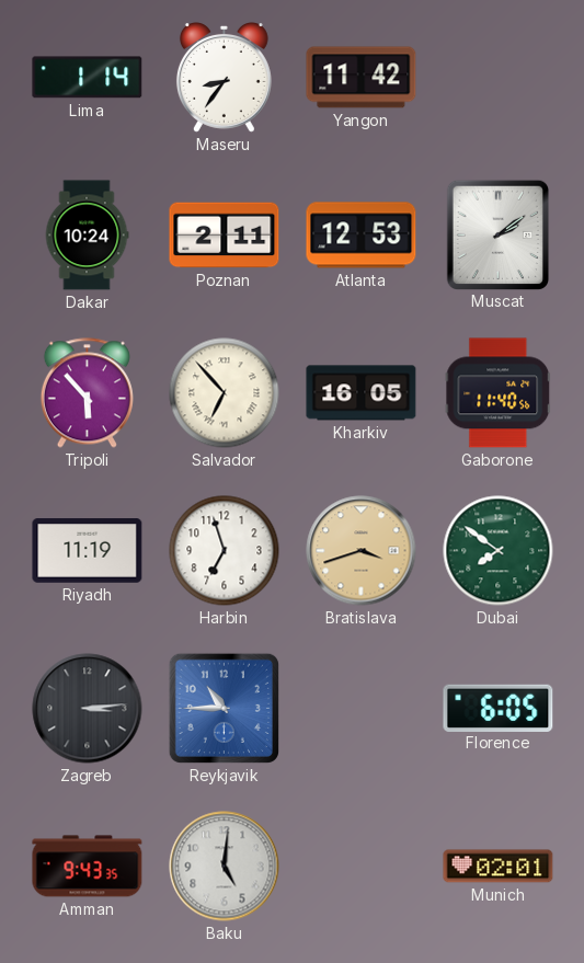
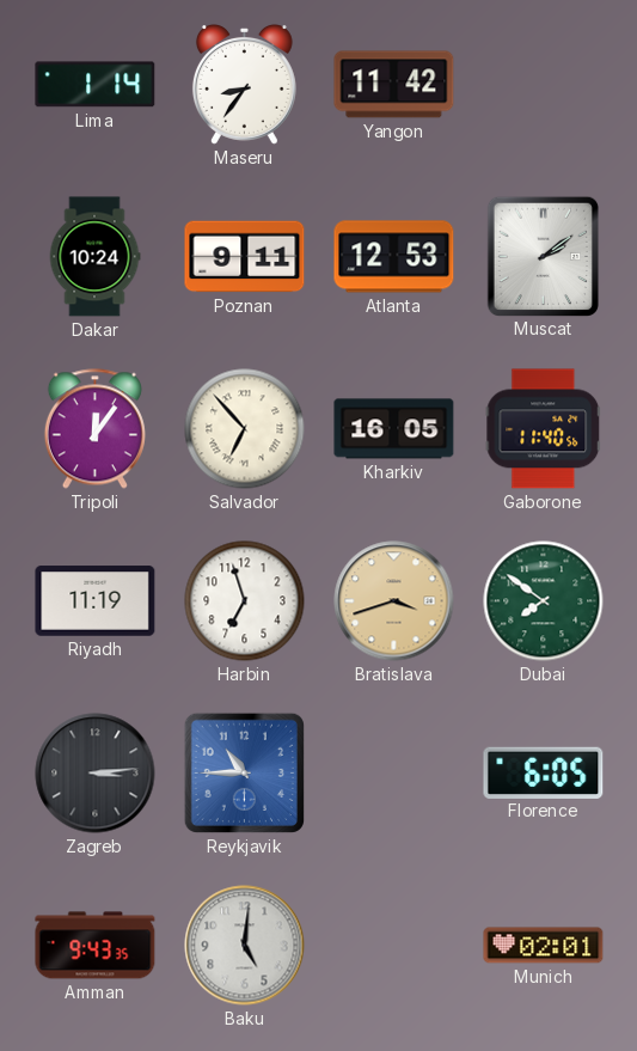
Poznan: 2:11 -> 9:11 (245, 257)
Tripoli: 5:53 -> 12:06 (94, 429)
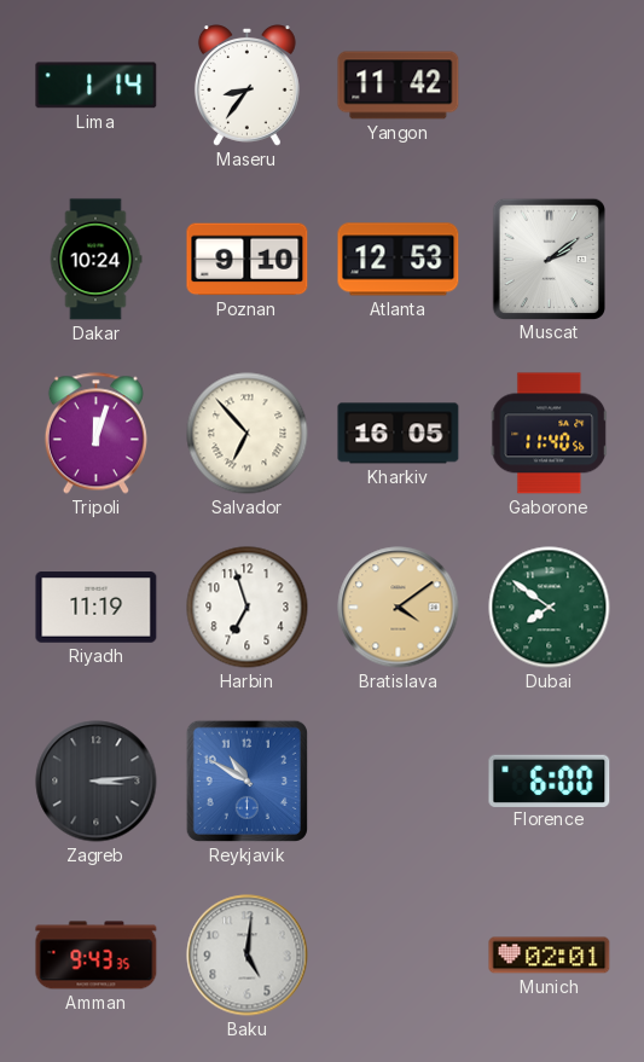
Poznan: 9:11 -> 9:10 (248, 260)
Tripoli: 12:06 -> 12:03 (95, 434)
Bratislava: 3:42 -> 4:09 (399, 608)
Reykjavik: 10:45 -> 10:50 (246, 780)
Florence: 6:05 -> 6:00 (550, 780)
